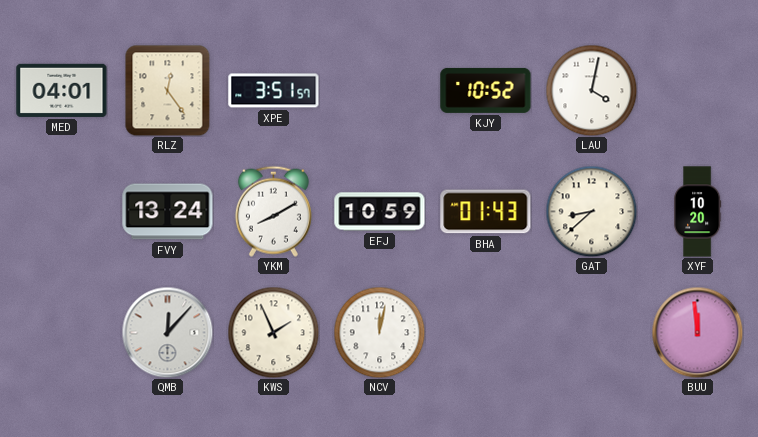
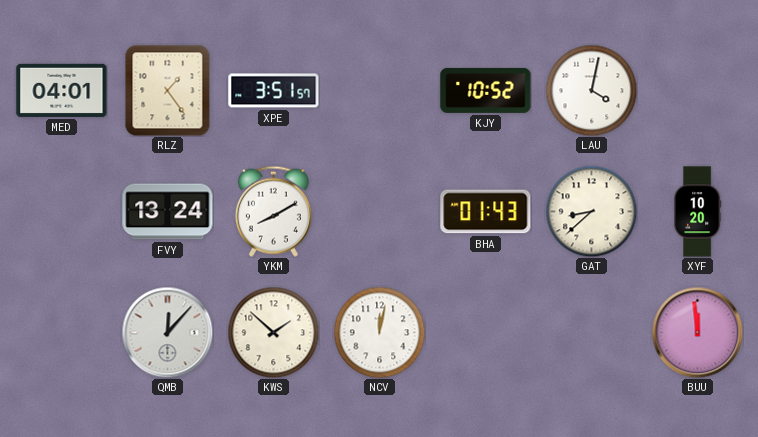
RLZ: 12:24 -> 1:24 (168, 90)
EFJ: 10:59 -> none (380, 212)
KWS: 1:56 -> 1:52 (273, 332)
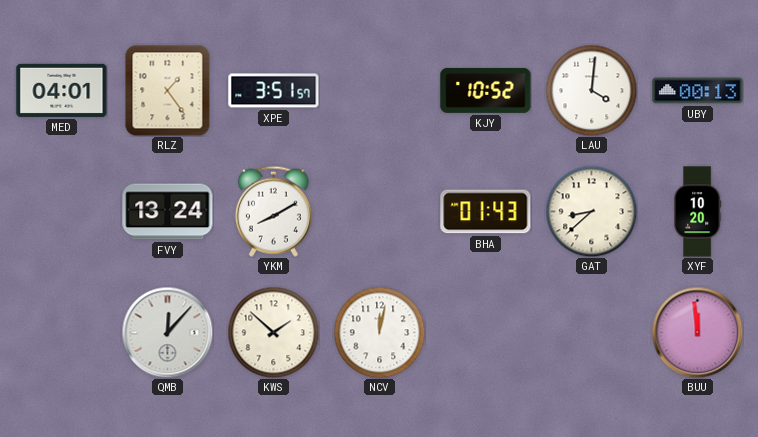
LAU: 4:02 -> 4:01 (591, 90)
UBY: none -> 00:13 (698, 91)
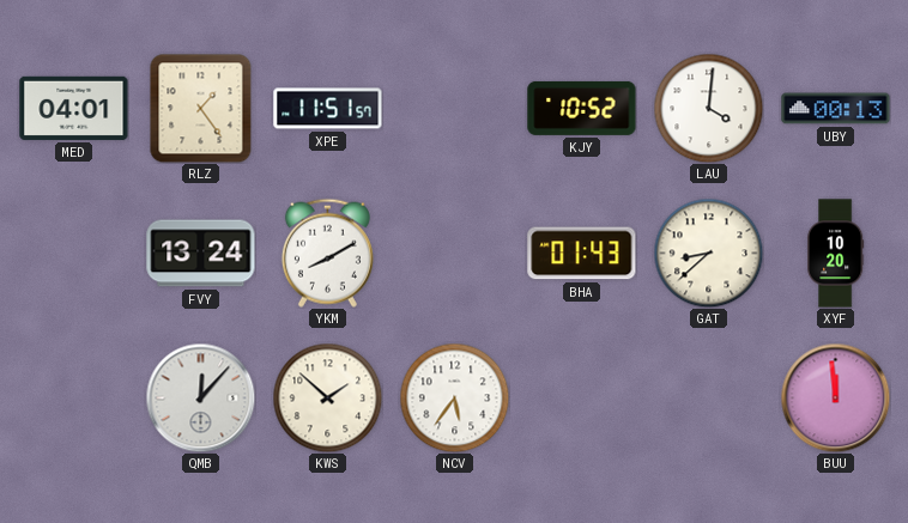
XPE: 3:51 -> 11:51 (328, 109)
NCV: 12:02 -> 5:36 (454, 397)
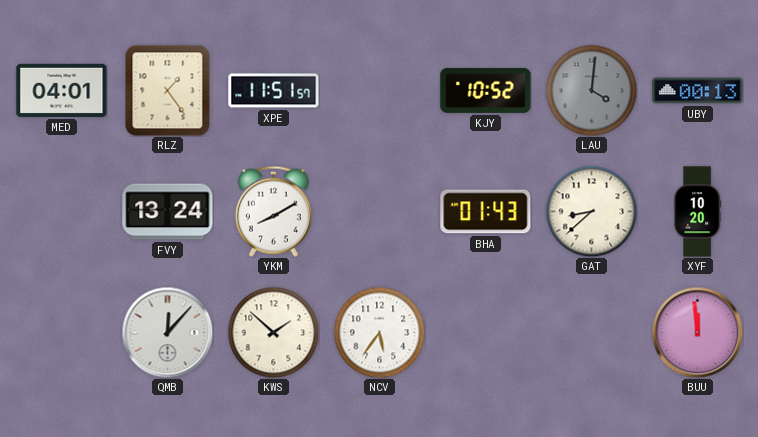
LAU dial: white -> grey (591, 90)
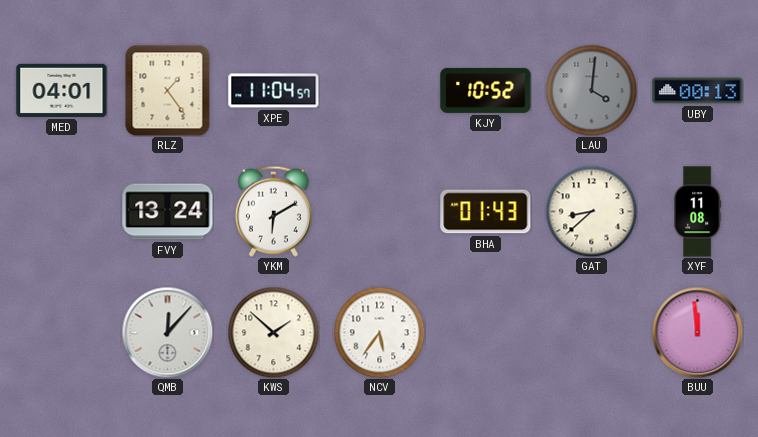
XPE: 11:51 -> 11:04 (274, 91)
YKM: 8:10 -> 6:10 (273, 211)
XYF: 10:20 -> 11:08 (698, 212)
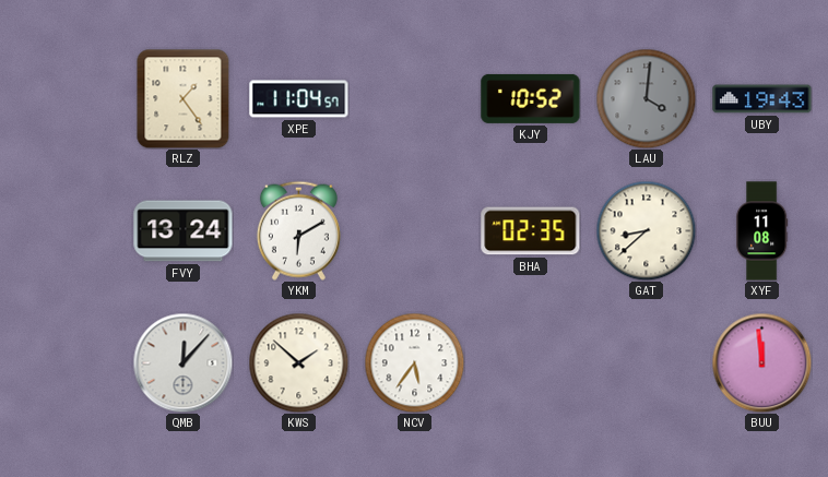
MED: 04:01 -> none (62, 90)
UBY: 00:13 -> 19:43 (762, 99)
BHA: 01:43 -> 02:35 (531, 231)
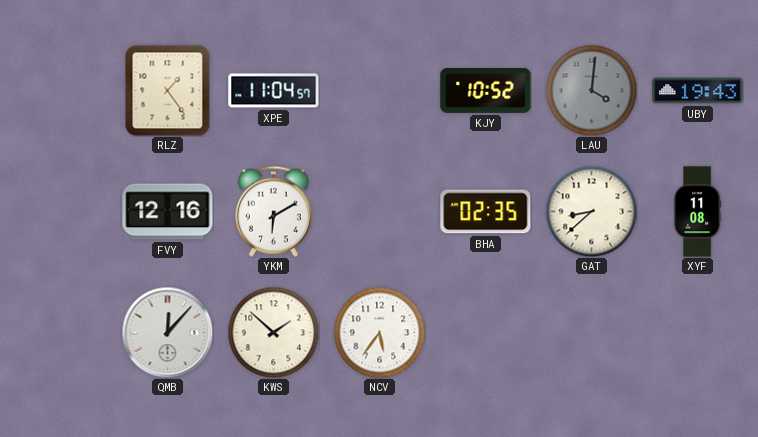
FVY: 13:24 -> 12:16 (168, 212)
BUU: 11:59 -> none (761, 362)
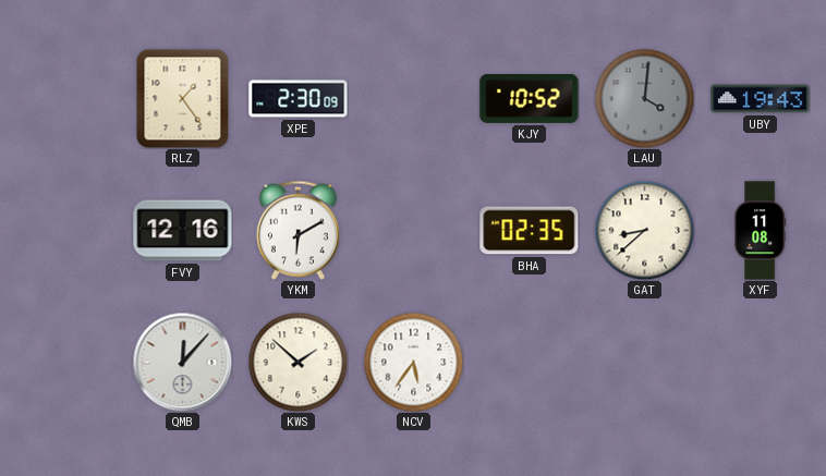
XPE: 11:04 -> 2:30 (299, 99)
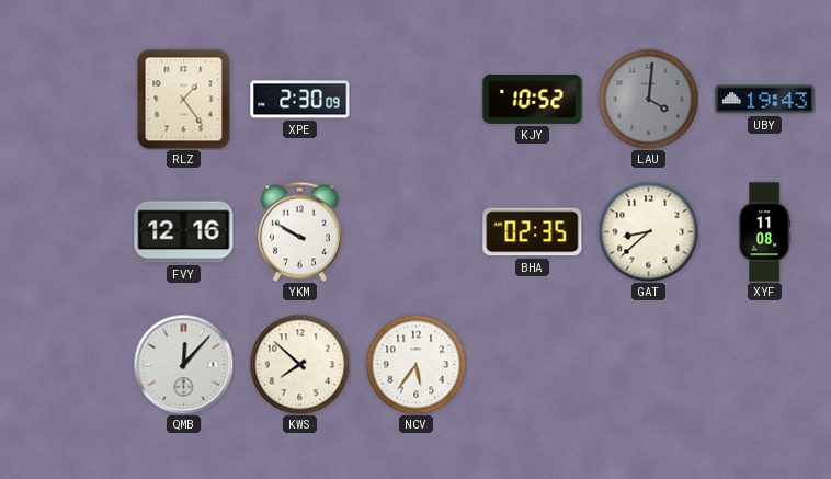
YKM: 6:10 -> 9:50 (299, 231)
KWS: 1:52 -> 7:52 (299, 364)
